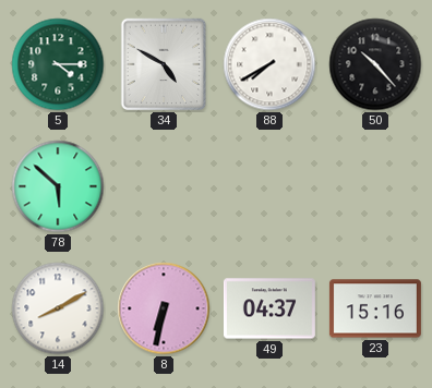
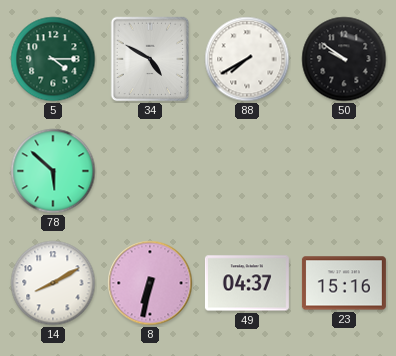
50: 10:23 -> 9:51 (344, 59)
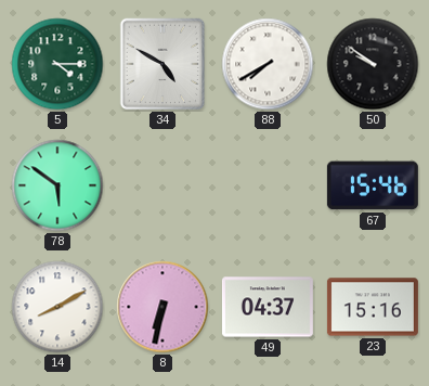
78: 5:52 -> 5:51 (57, 185)
67: none -> 15:46 (373, 185)
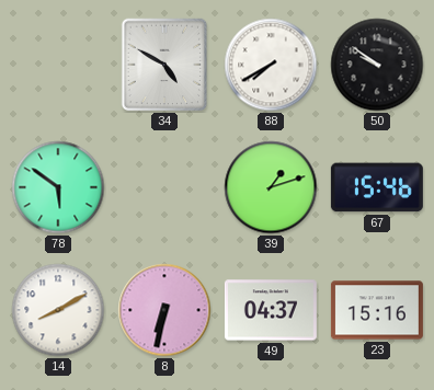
5: 4:15 -> none (57, 64)
39: none -> 1:12 (271, 187)
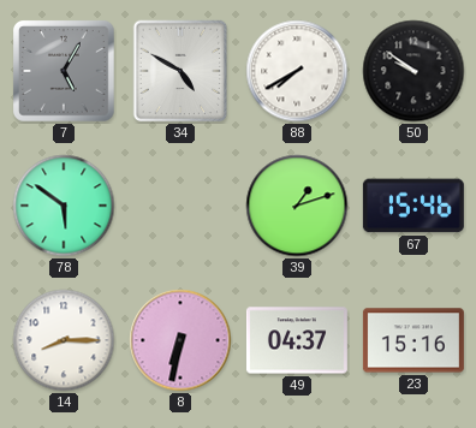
7: none -> 5:05 (65, 72)
14: 8:10 -> 8:15 (64, 340)
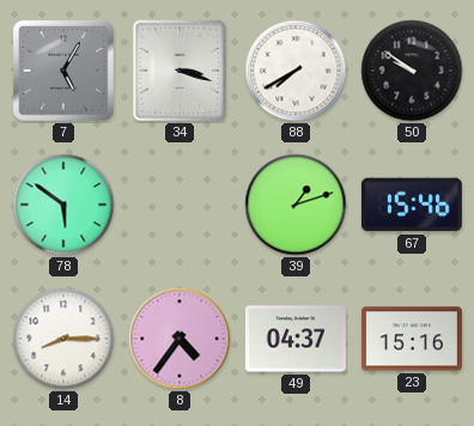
34: 4:50 -> 3:18 (180, 71)
8: 6:32 -> 4:36 (180, 339)
